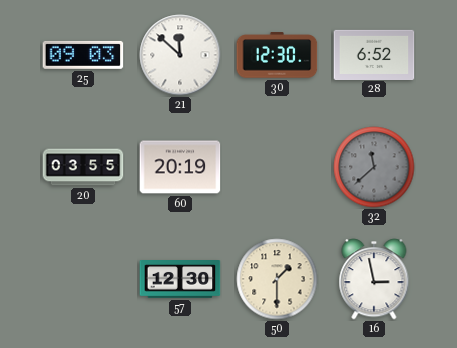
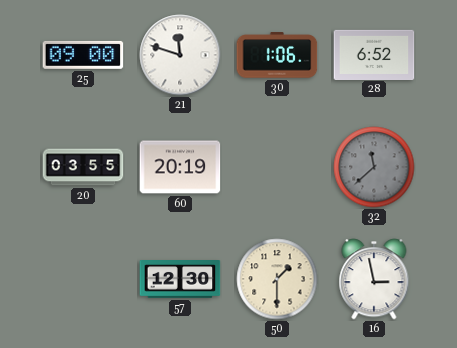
25: 09:03 -> 09:00 (83, 55)
21: 11:52 -> 11:48 (180, 55)
30: 12:30 -> 1:06 (277, 55)
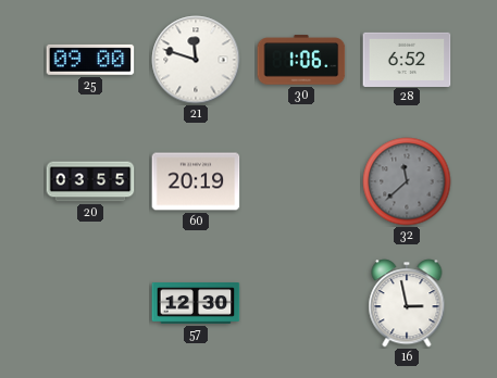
50: 1:30 -> none (277, 279)
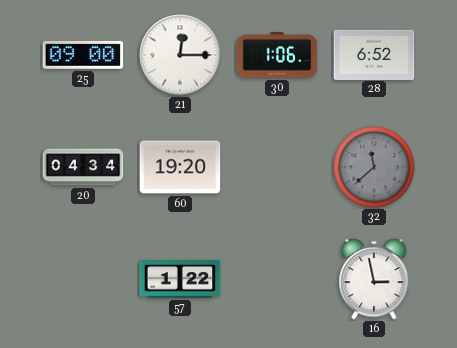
21: 11:48 -> 12:15 (180, 55)
20: 03:55 -> 04:34 (83, 167)
60: 20:19 -> 19:20 (180, 167)
57: 12:30 -> 1:22 (180, 280)
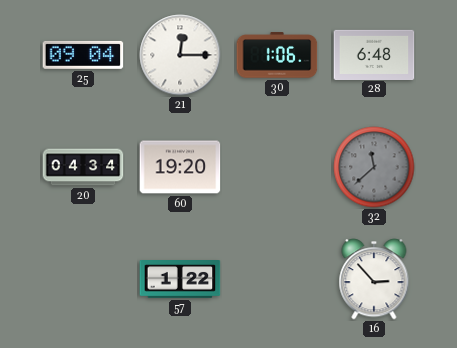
25: 09:00 -> 09:04 (83, 55)
28: 6:52 -> 6:48 (374, 54)
16: 2:58 -> 2:53 (374, 279)
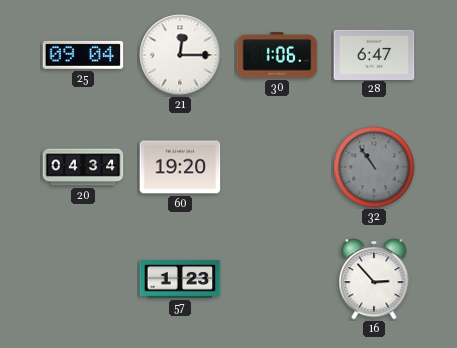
28: 6:48 -> 6:47 (374, 54)
32: 11:38 -> 10:54 (374, 167)
57: 1:22 -> 1:23 (180, 280)
